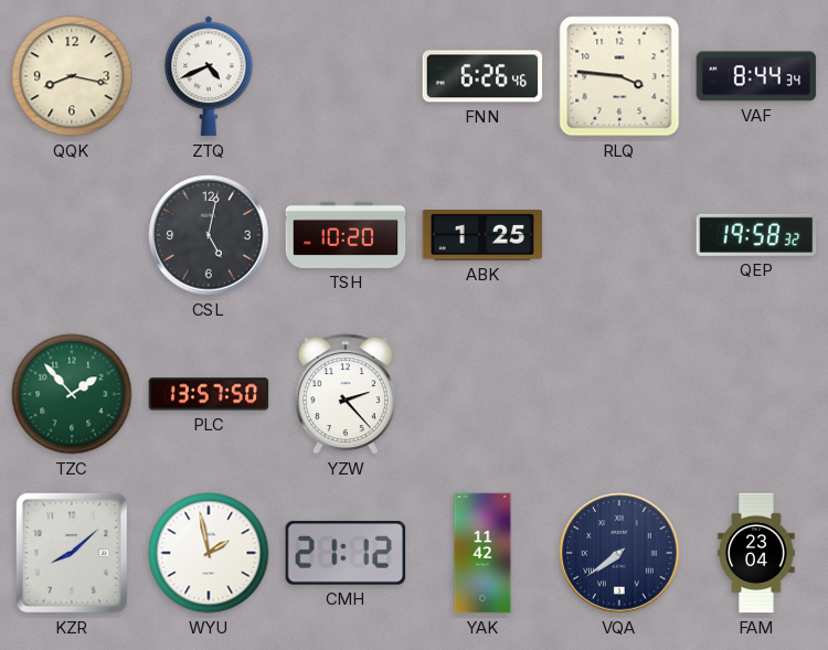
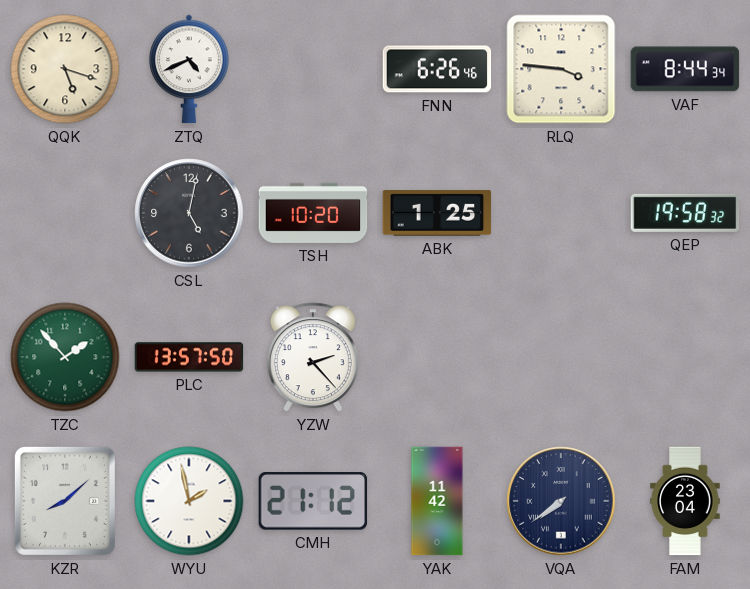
QQK: 8:17 -> 5:18 (65, 69)
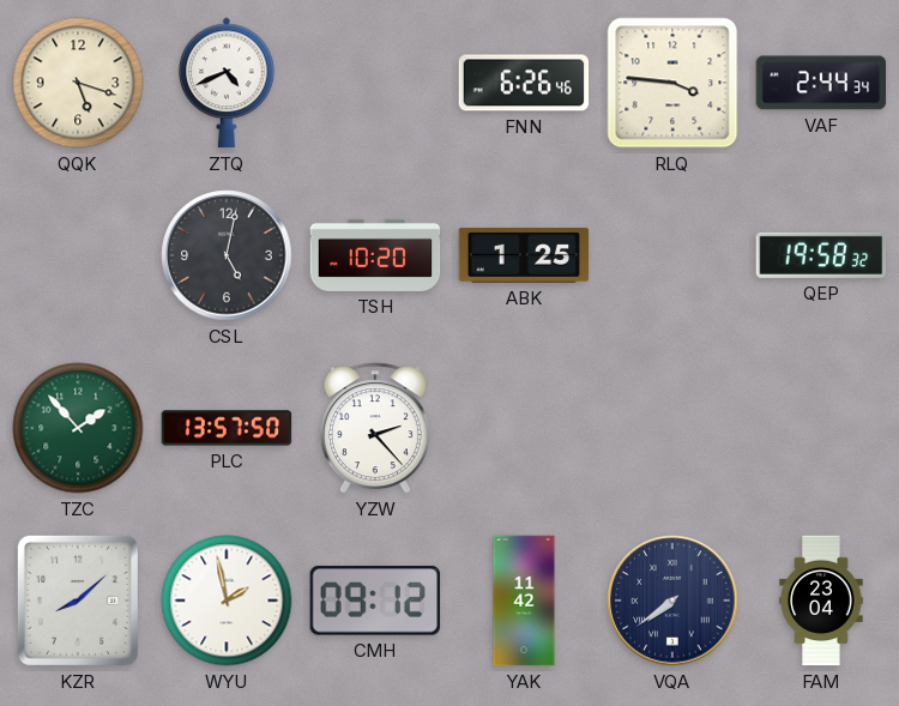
VAF: 8:44 -> 2:44 (821, 83)
CMH: 21:12 -> 09:12 (375, 601)
